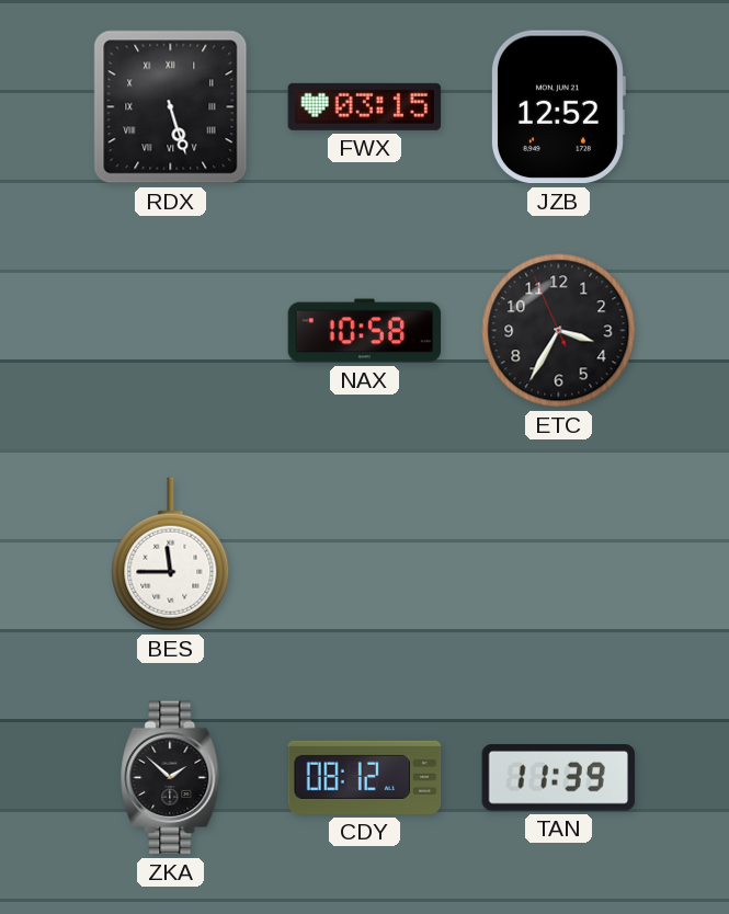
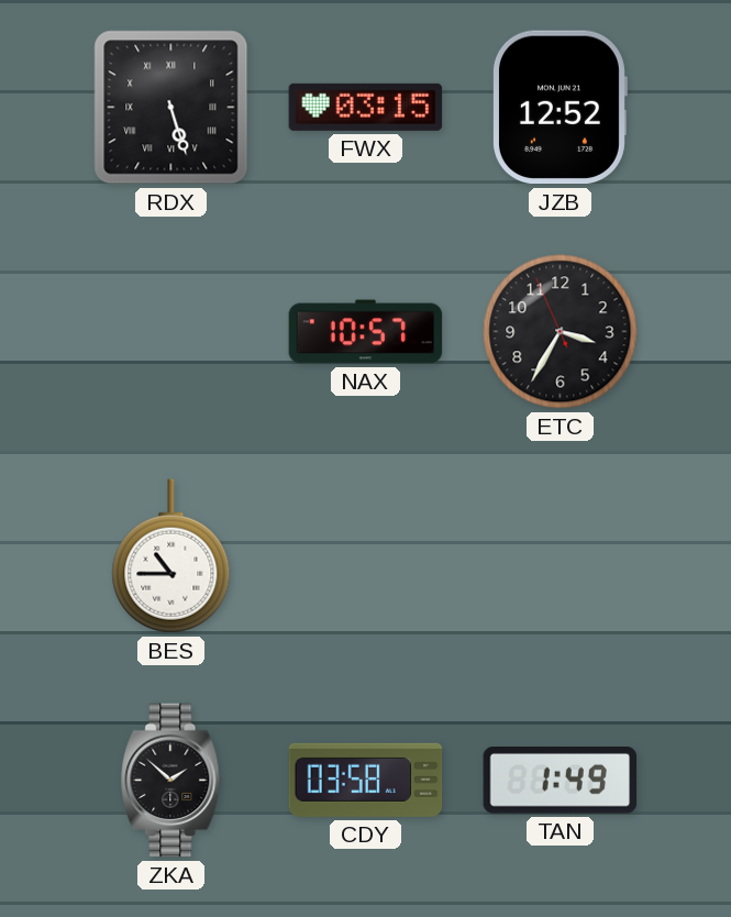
NAX: 10:58 -> 10:57 (366, 332)
BES: 11:45 -> 10:45 (171, 556)
CDY: 08:12 -> 03:58 (366, 780)
TAN: 11:39 -> 1:49 (561, 781)
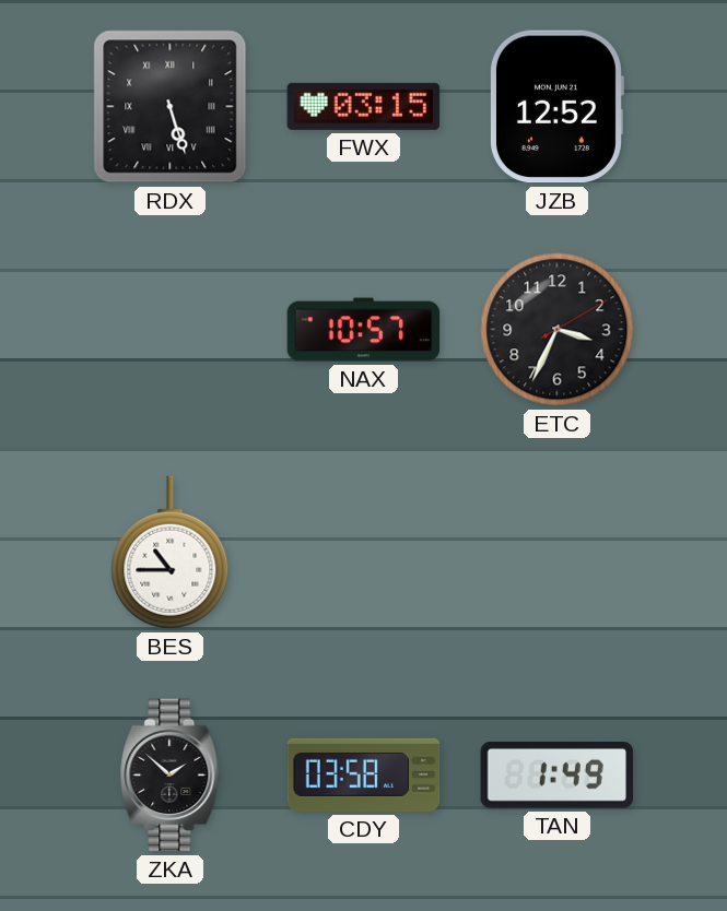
ETC: 3:34:56 -> 3:34:10 (558, 330)
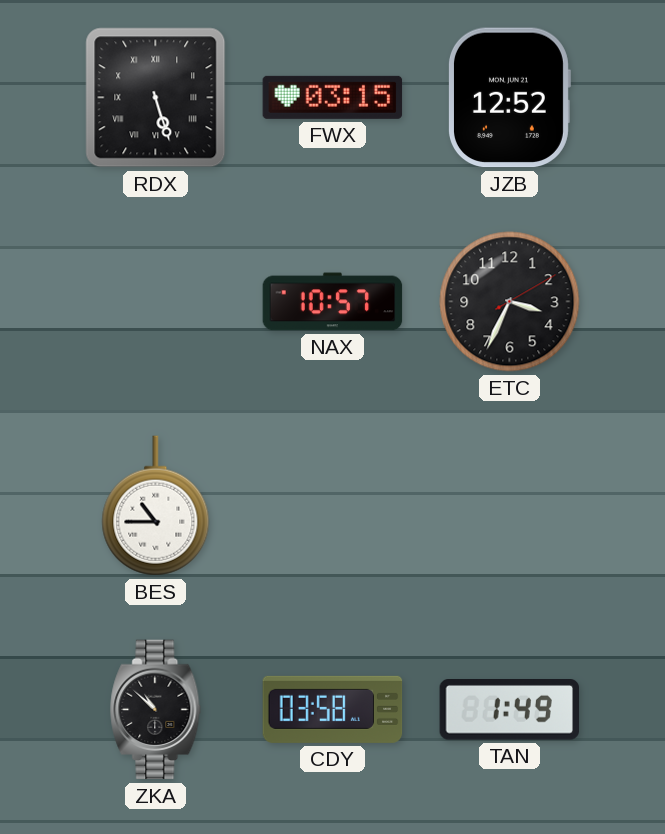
ZKA: 1:52 -> 10:52 (156, 710)
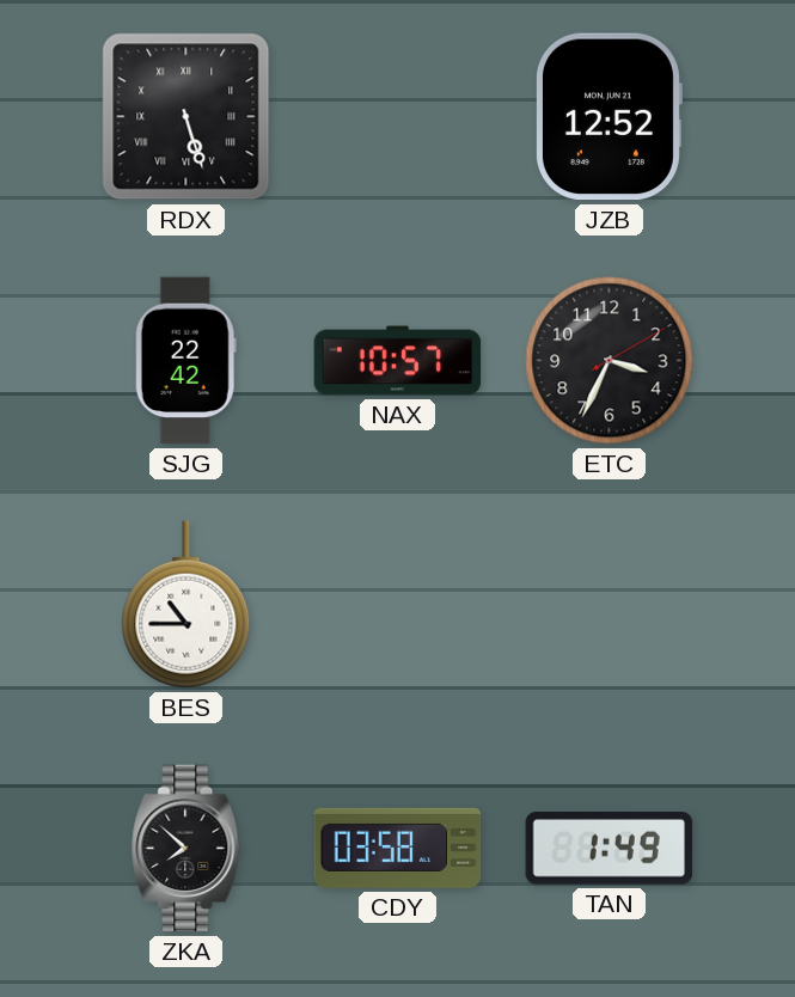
FWX: 03:15 -> none (333, 97)
SJG: none -> 22:42 (185, 361)
ZKA: 10:52 -> 7:52 (186, 849)
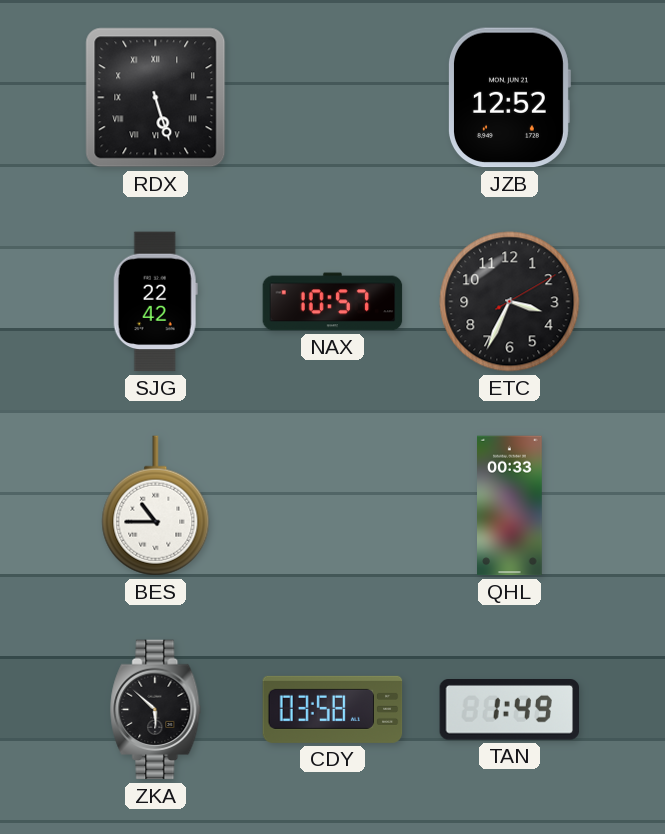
QHL: none -> 00:33 (510, 506)
ZKA: 7:52 -> 5:52 (156, 710)
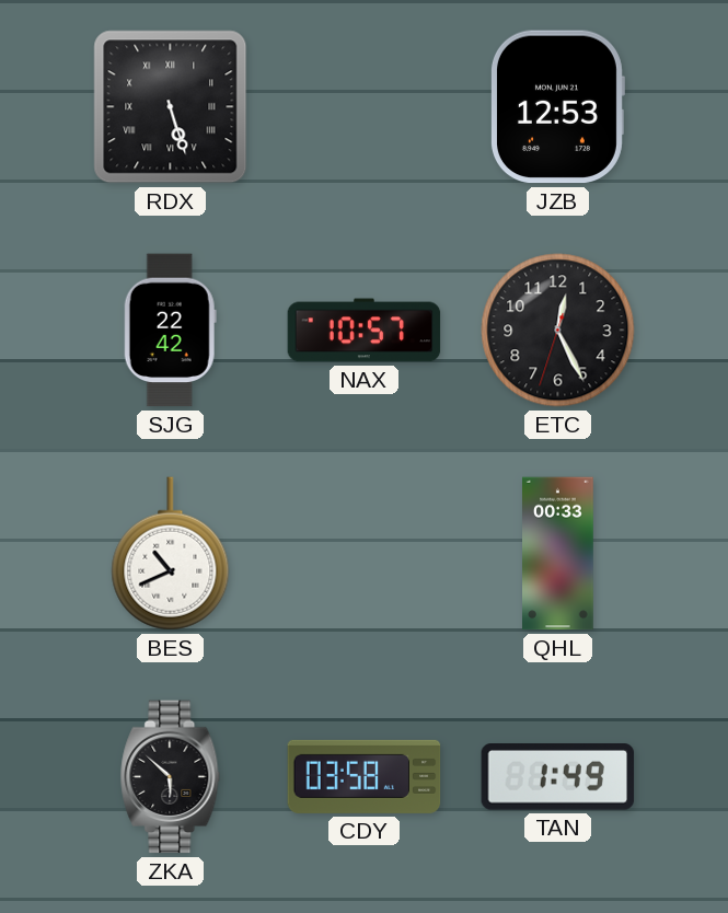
JZB: 12:52 -> 12:53 (557, 107)
ETC: 3:34 -> 12:25 (558, 331)
BES: 10:45 -> 10:41 (171, 554)
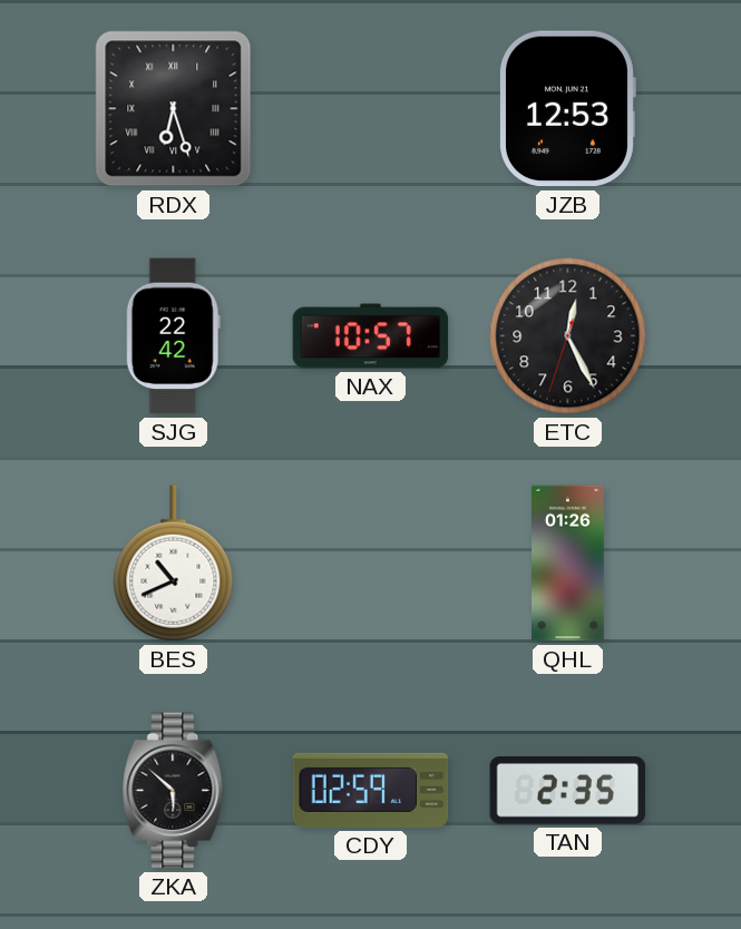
RDX: 5:27 -> 6:27 (174, 109)
QHL: 00:33 -> 01:26 (568, 564)
CDY: 03:58 -> 02:59 (371, 790)
TAN: 1:49 -> 2:35 (568, 791)
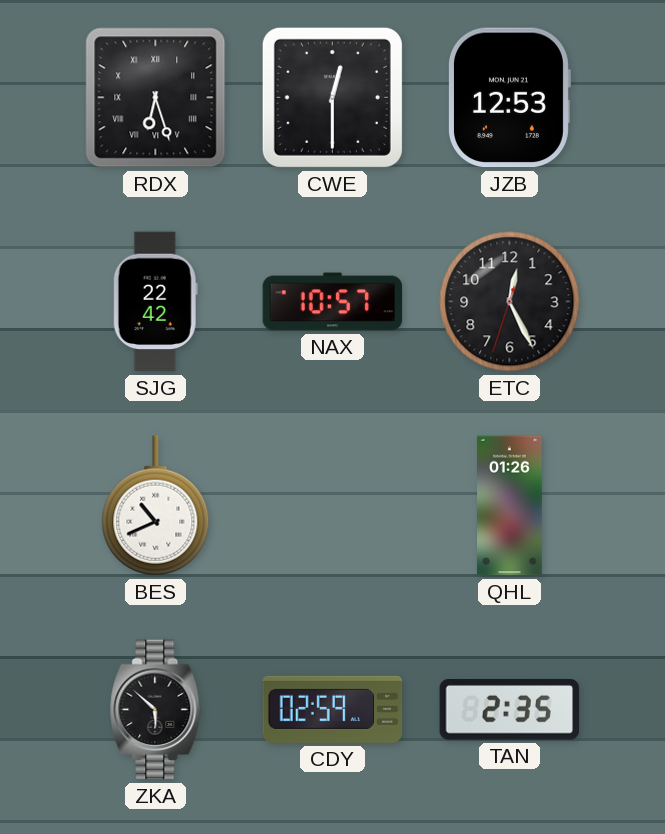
CWE: none -> 12:30 (332, 97)
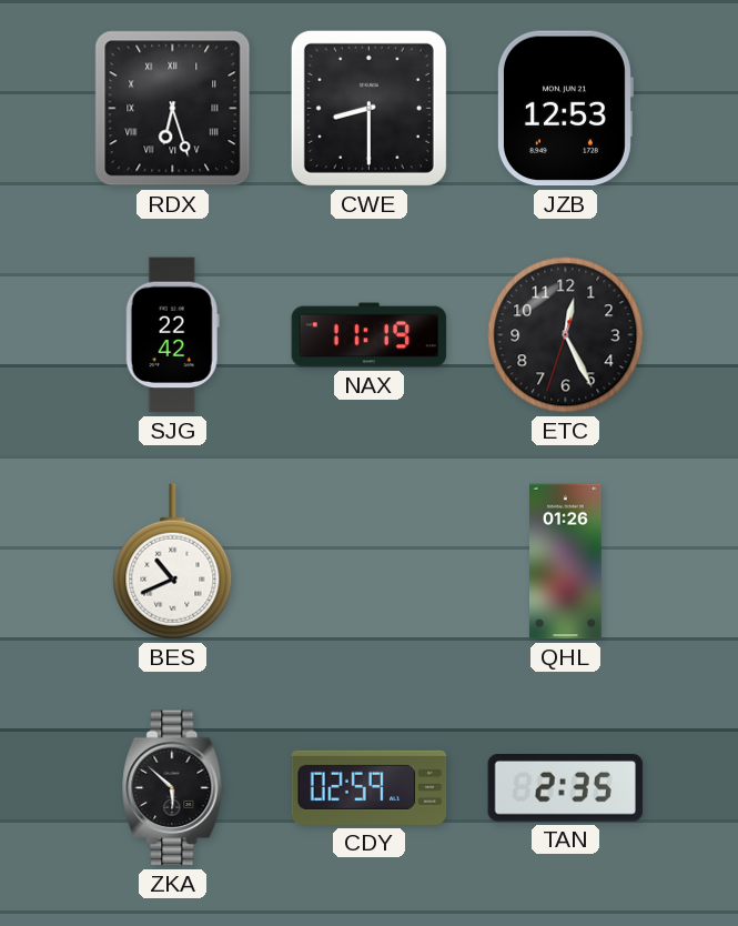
CWE: 12:30 -> 8:30 (368, 108)
NAX: 10:57 -> 11:19 (370, 335)
